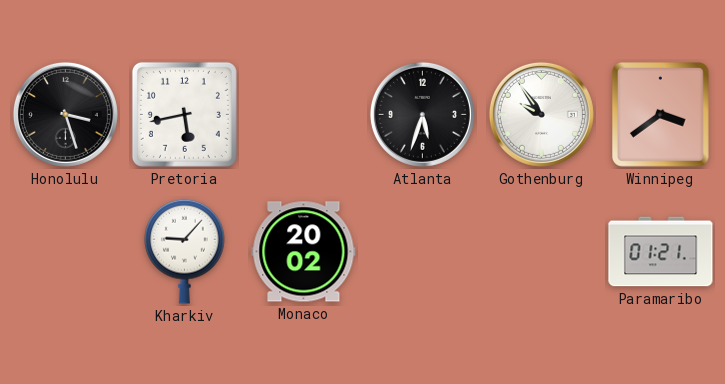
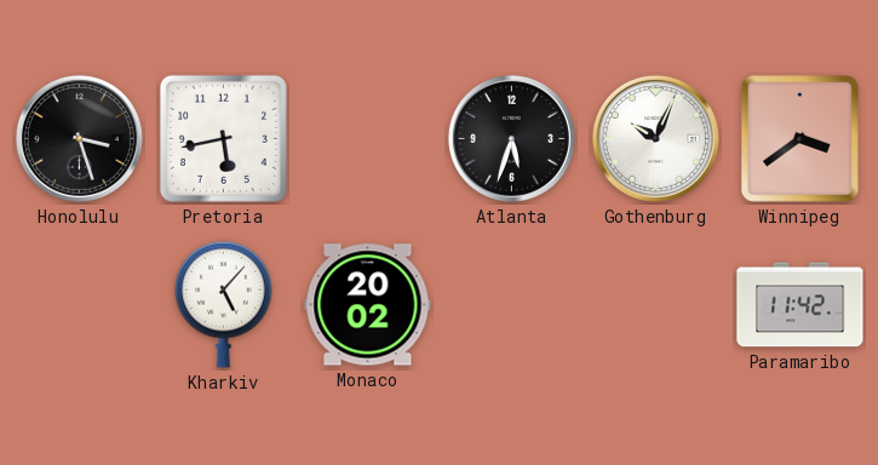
Gothenburg: 9:54 -> 10:04 (655, 138)
Kharkiv: 9:07 -> 5:07 (224, 304)
Paramaribo: 01:21 -> 11:42 (800, 305)
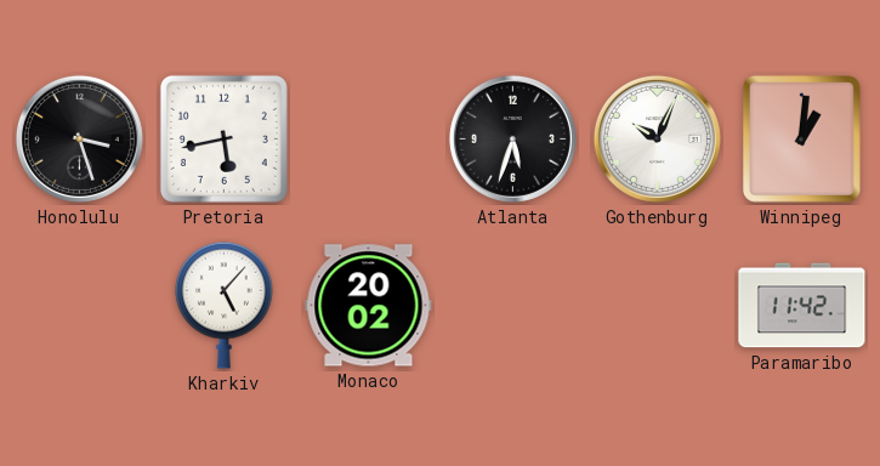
Winnipeg: 3:39 -> 1:01 (802, 140)
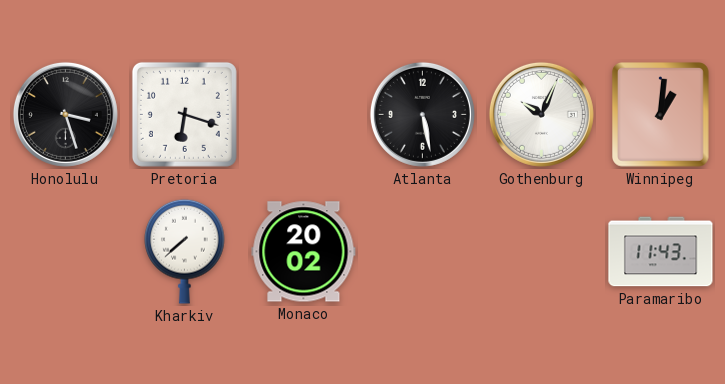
Pretoria: 5:43 -> 6:18 (184, 114)
Atlanta: 5:33 -> 5:28 (422, 114)
Kharkiv: 5:07 -> 7:38 (185, 251)
Paramaribo: 11:42 -> 11:43 (661, 252)
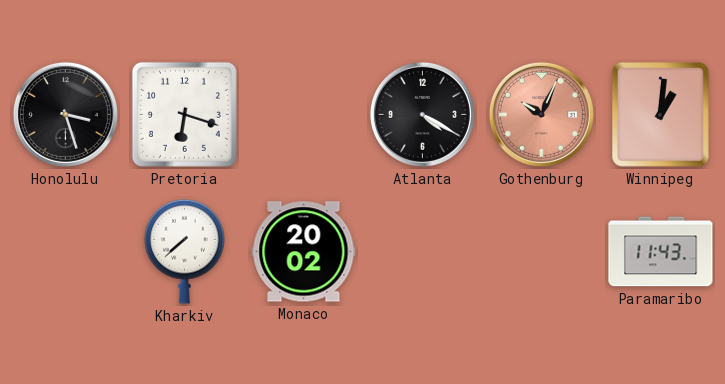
Atlanta: 5:28 -> 4:20 (422, 114)
Gothenburg dial: white -> salmon (541, 114)
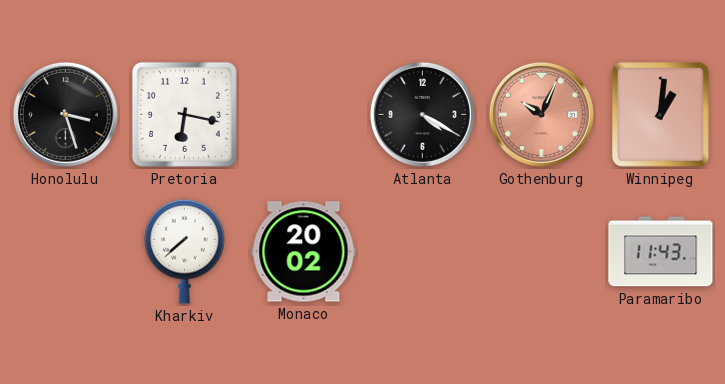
Pretoria: 6:18 -> 6:17 (184, 114)
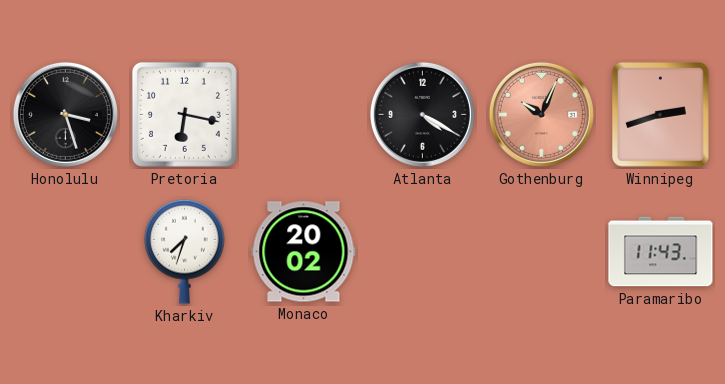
Winnipeg: 1:01 -> 2:42 (661, 115)
Kharkiv: 7:38 -> 7:33 (185, 251)
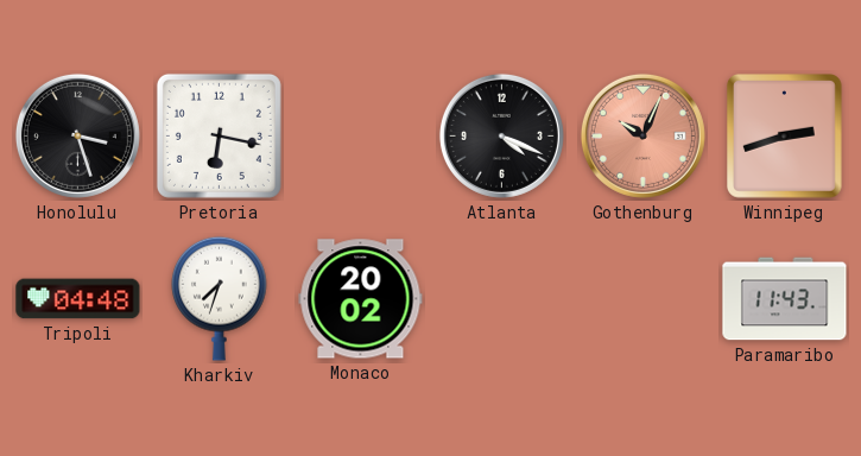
Atlanta: 4:20 -> 4:19 (501, 135)
Tripoli: none -> 04:48 (78, 299)
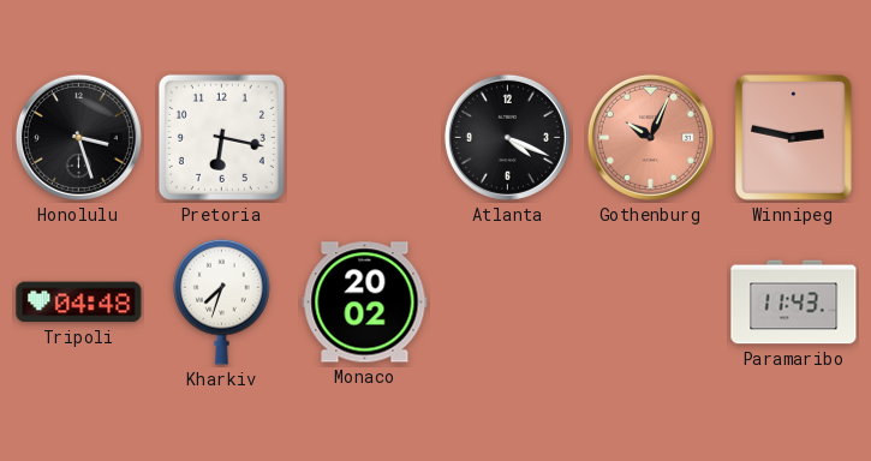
Winnipeg: 2:42 -> 2:47 (794, 138)
